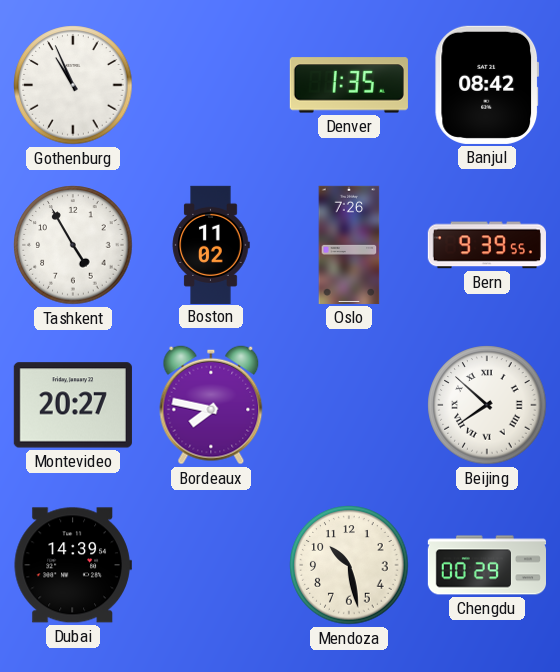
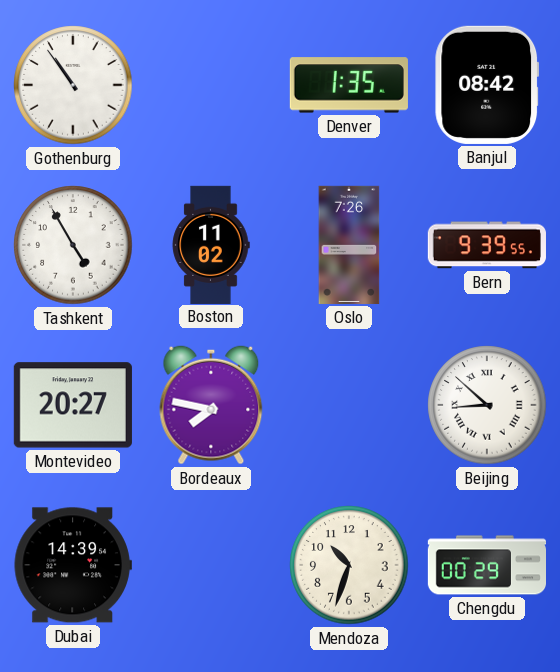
Gothenburg: 10:56 -> 10:54 (73, 85)
Beijing: 7:52 -> 8:52 (487, 405)
Mendoza: 10:28 -> 10:33 (349, 565)
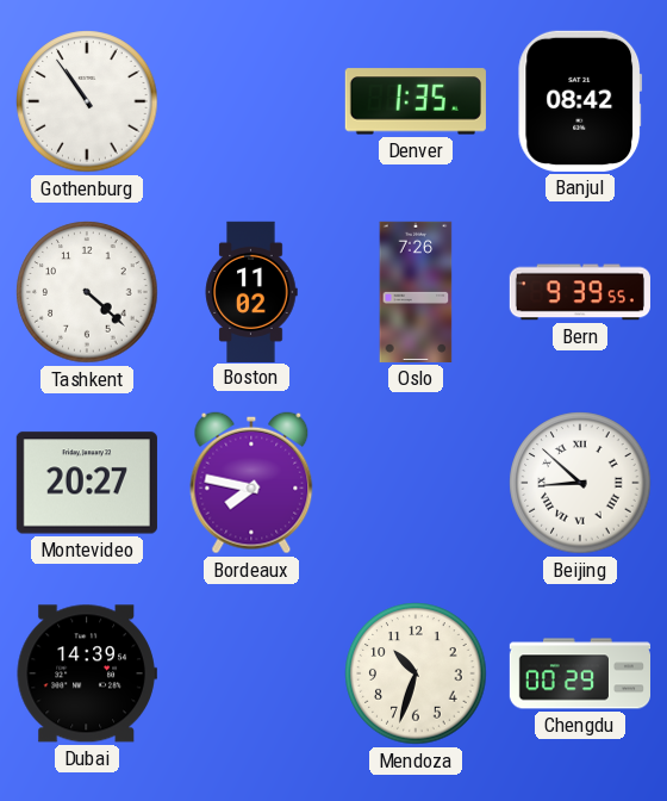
Tashkent: 4:55 -> 4:22 (87, 292)
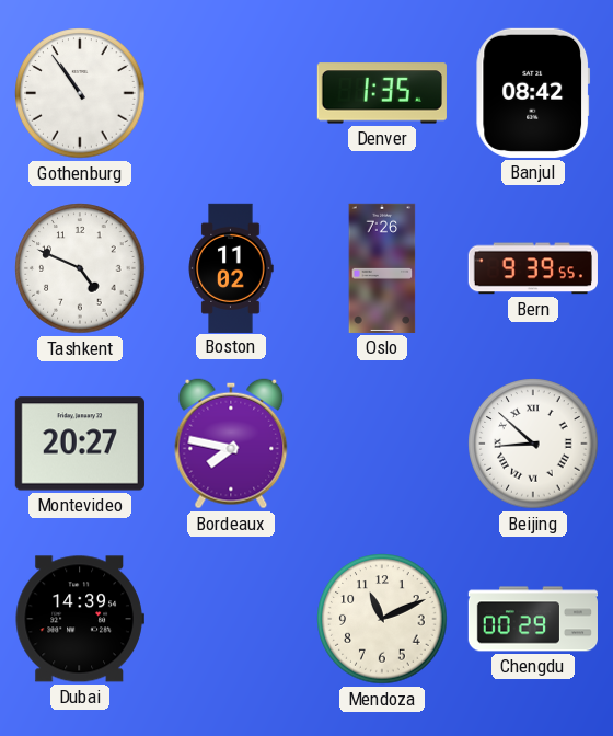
Tashkent: 4:22 -> 4:49 (80, 268)
Mendoza: 10:33 -> 11:11 (382, 619)
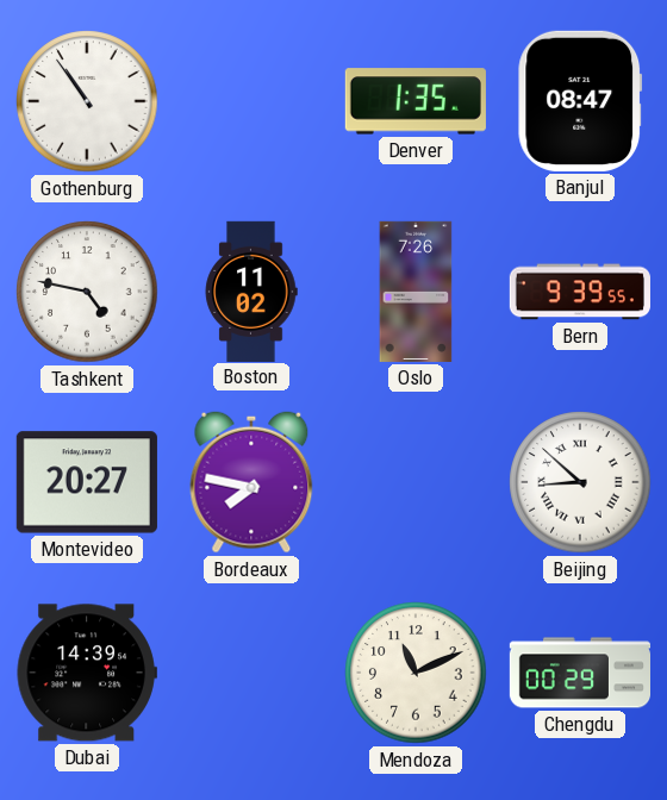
Banjul: 08:42 -> 08:47 (580, 101)
Tashkent: 4:49 -> 4:47 (87, 292)
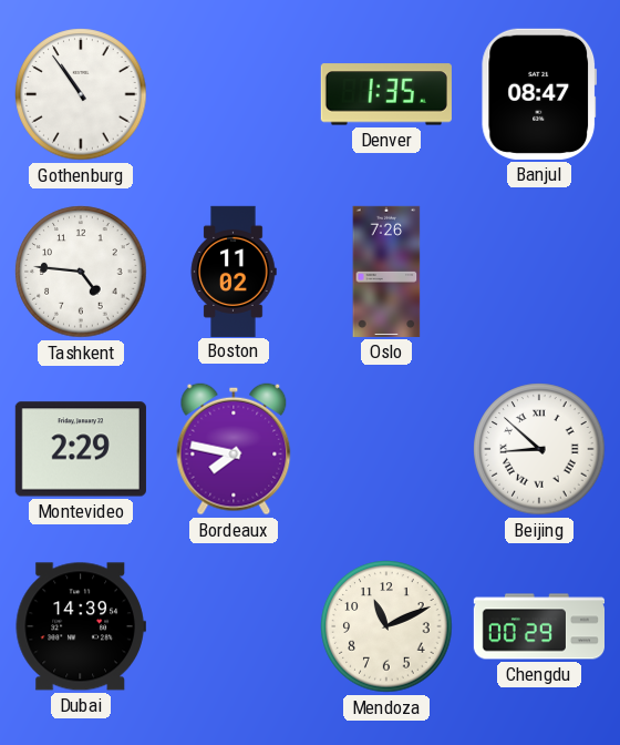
Tashkent: 4:47 -> 4:46 (81, 272)
Bern: 9:39 -> none (580, 292)
Montevideo: 20:27 -> 2:29 (81, 449)
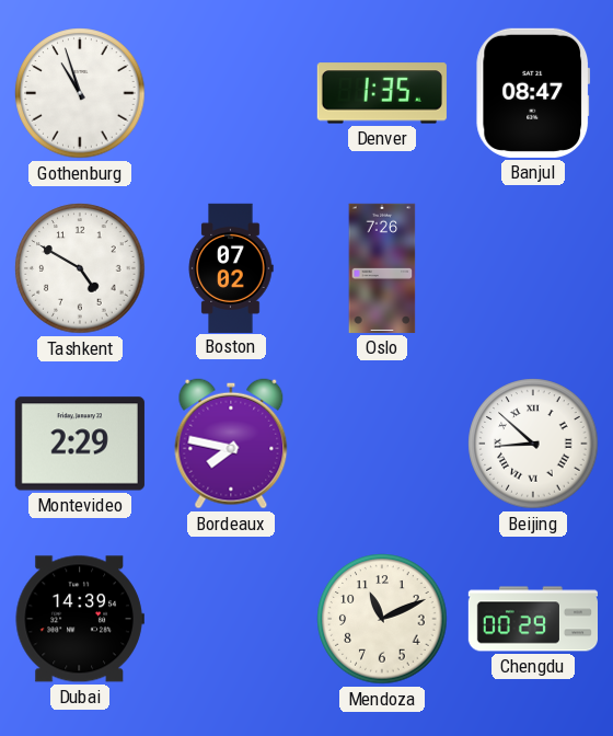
Gothenburg: 10:54 -> 10:57 (80, 93)
Tashkent: 4:46 -> 4:50 (80, 268)
Boston: 11:02 -> 07:02 (231, 267)
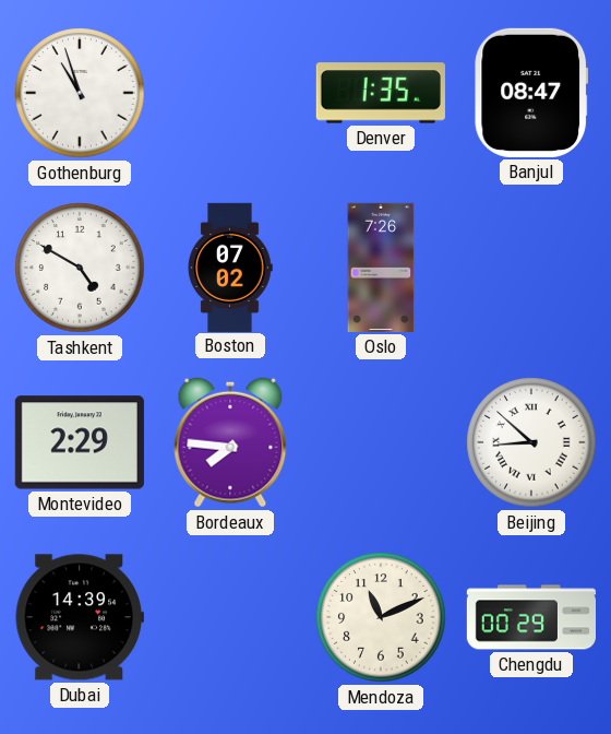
Bordeaux: 7:47 -> 7:46 (230, 442)
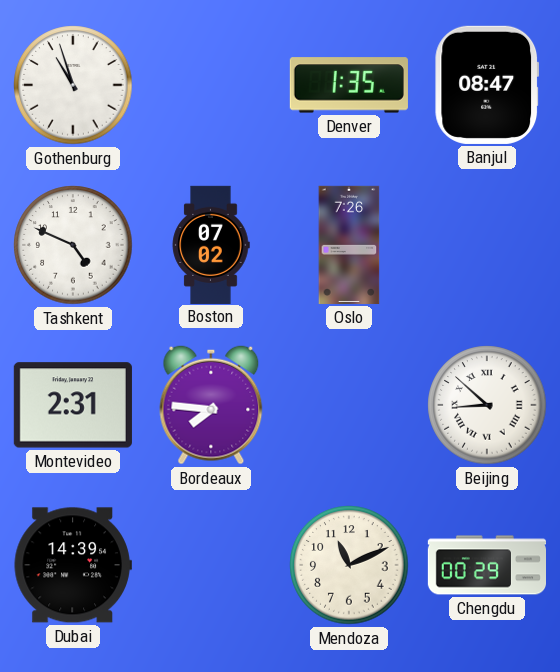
Tashkent: 4:50 -> 4:49 (73, 245)
Montevideo: 2:29 -> 2:31 (73, 405)
